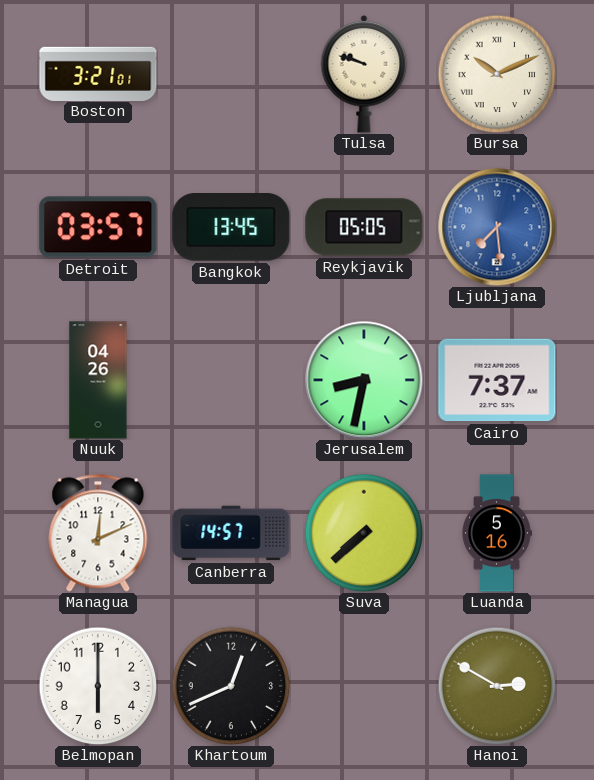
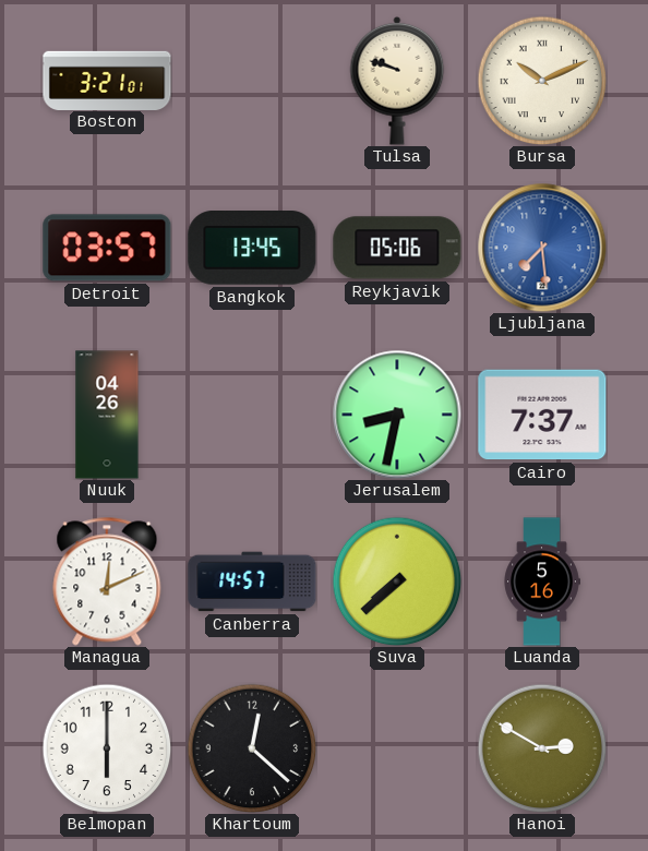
Reykjavik: 05:05 -> 05:06 (397, 248)
Khartoum: 12:41 -> 12:22 (252, 748)
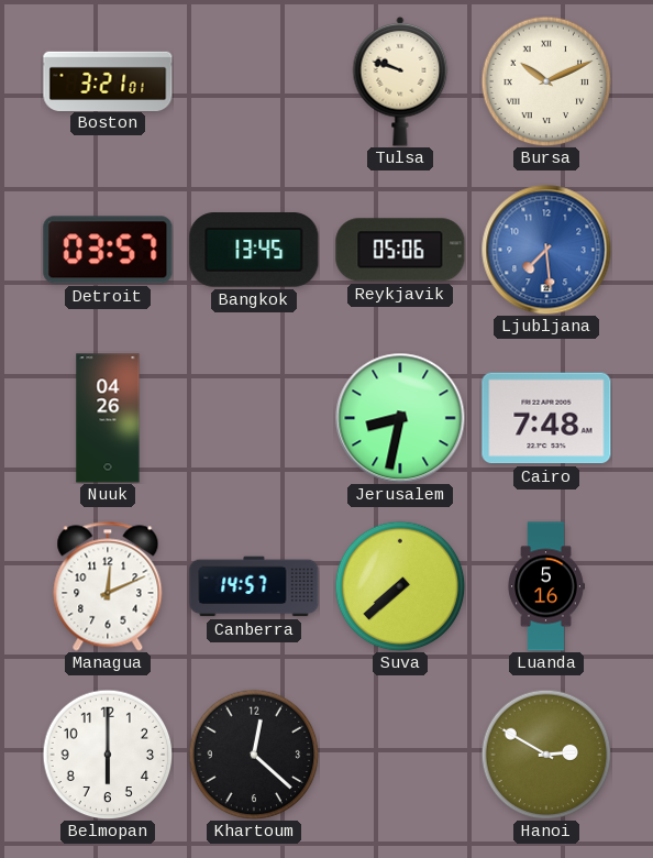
Cairo: 7:37 -> 7:48 (546, 418)
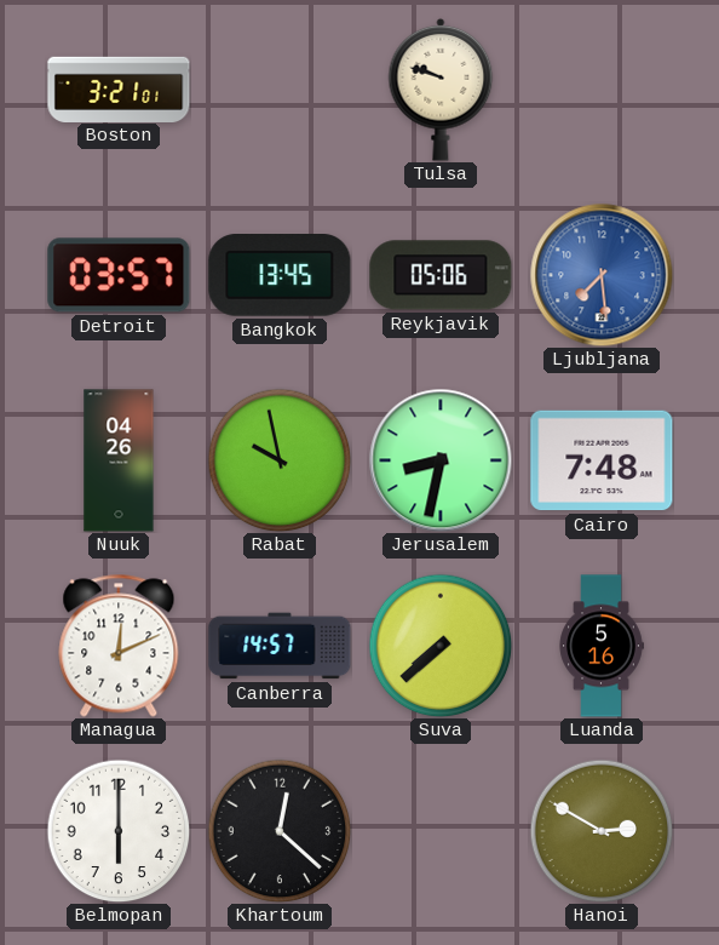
Bursa: 10:11 -> none (546, 81)
Rabat: none -> 9:58 (280, 460)
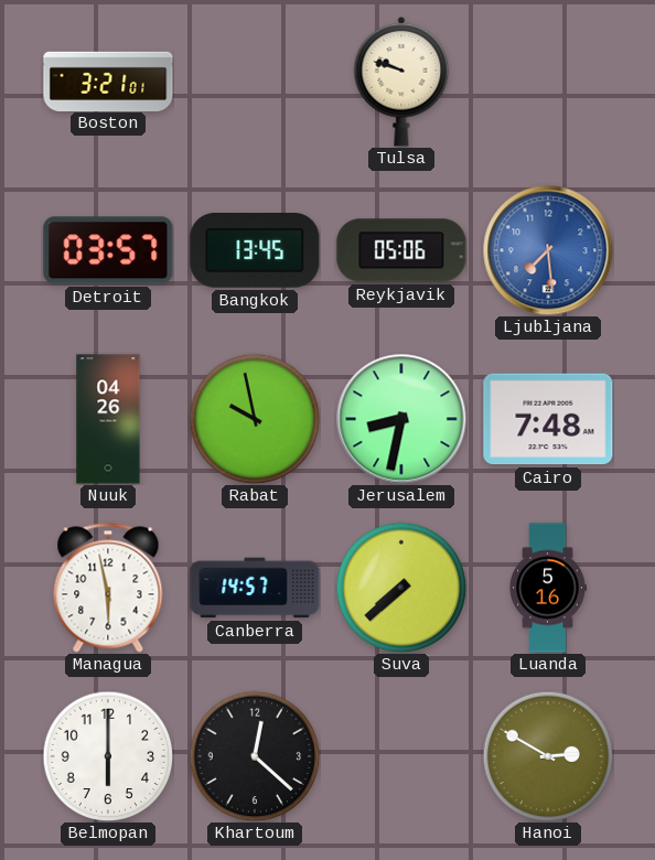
Managua: 12:11 -> 5:58 (108, 588)
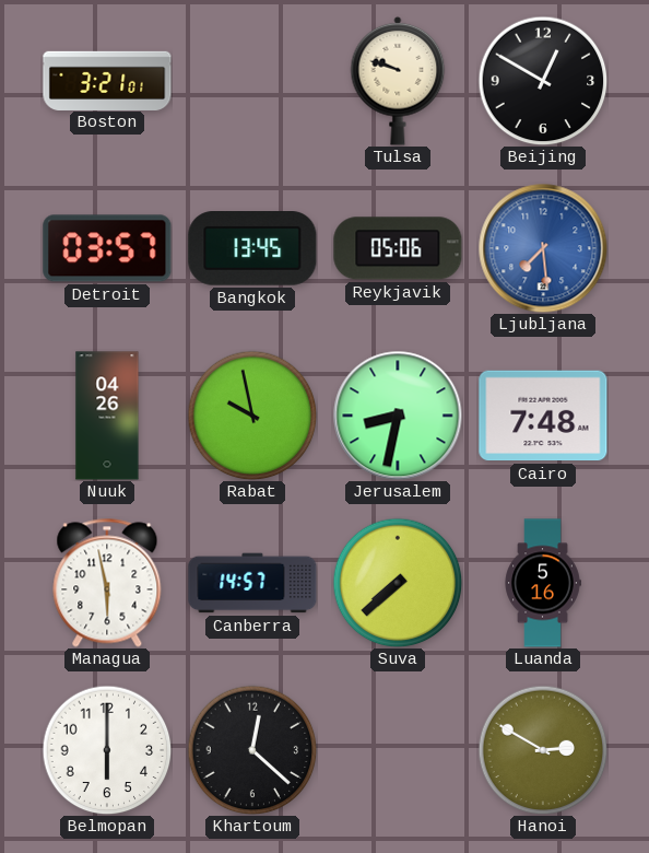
Beijing: none -> 12:50 (543, 81)
